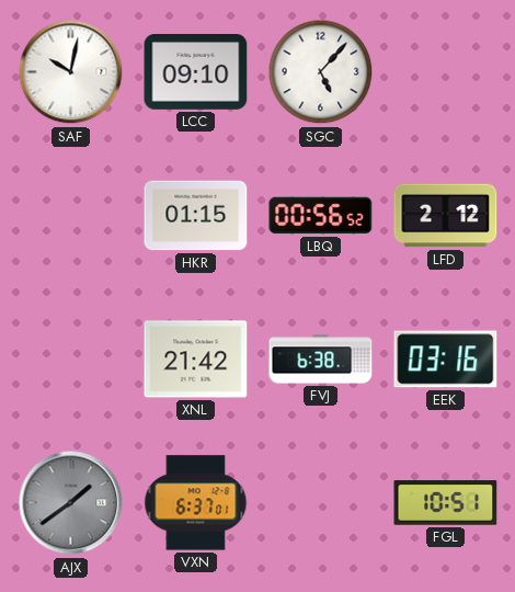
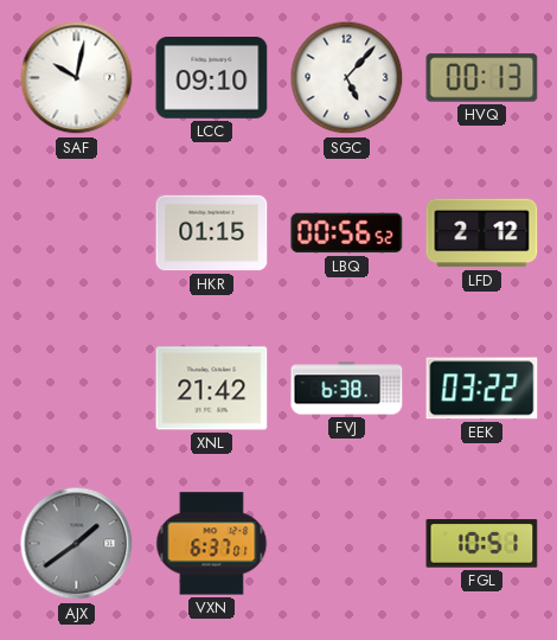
HVQ: none -> 00:13 (482, 78)
EEK: 03:16 -> 03:22 (482, 389)
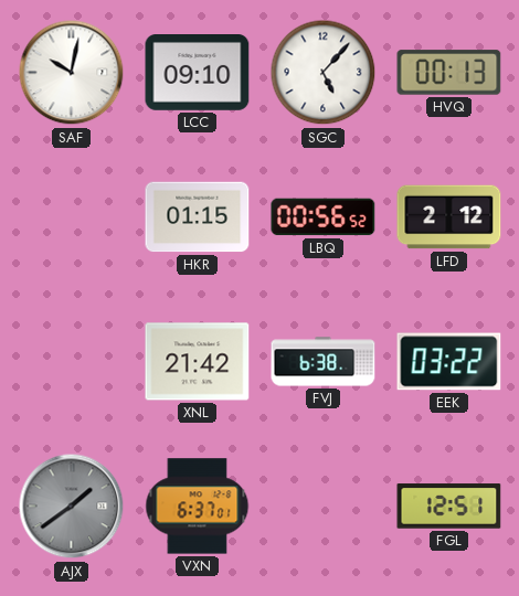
FGL: 10:51 -> 12:51 (449, 507)
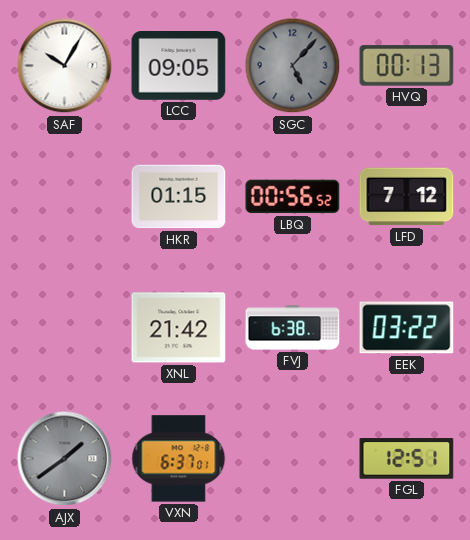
SAF: 10:02 -> 10:05 (65, 66)
LCC: 09:10 -> 09:05 (179, 66)
SGC dial: white -> grey (293, 66)
LFD: 2:12 -> 7:12 (407, 197)
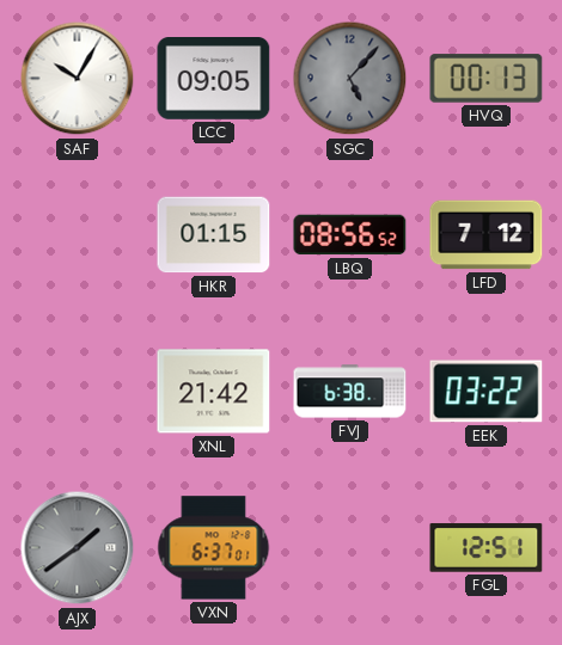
LBQ: 00:56 -> 08:56 (350, 235)
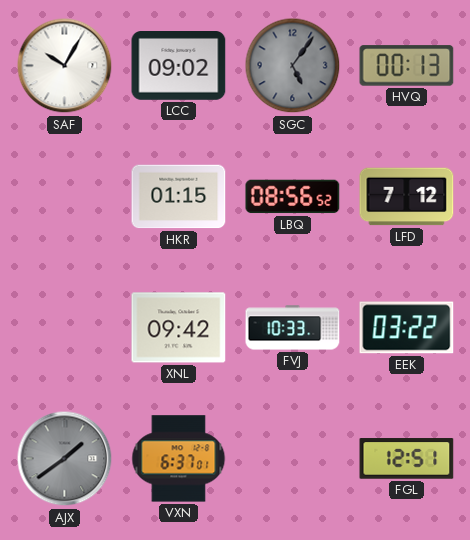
LCC: 09:05 -> 09:02 (179, 66)
SGC: 5:07 -> 5:06 (293, 66)
XNL: 21:42 -> 09:42 (179, 328)
FVJ: 6:38 -> 10:33 (293, 328)
